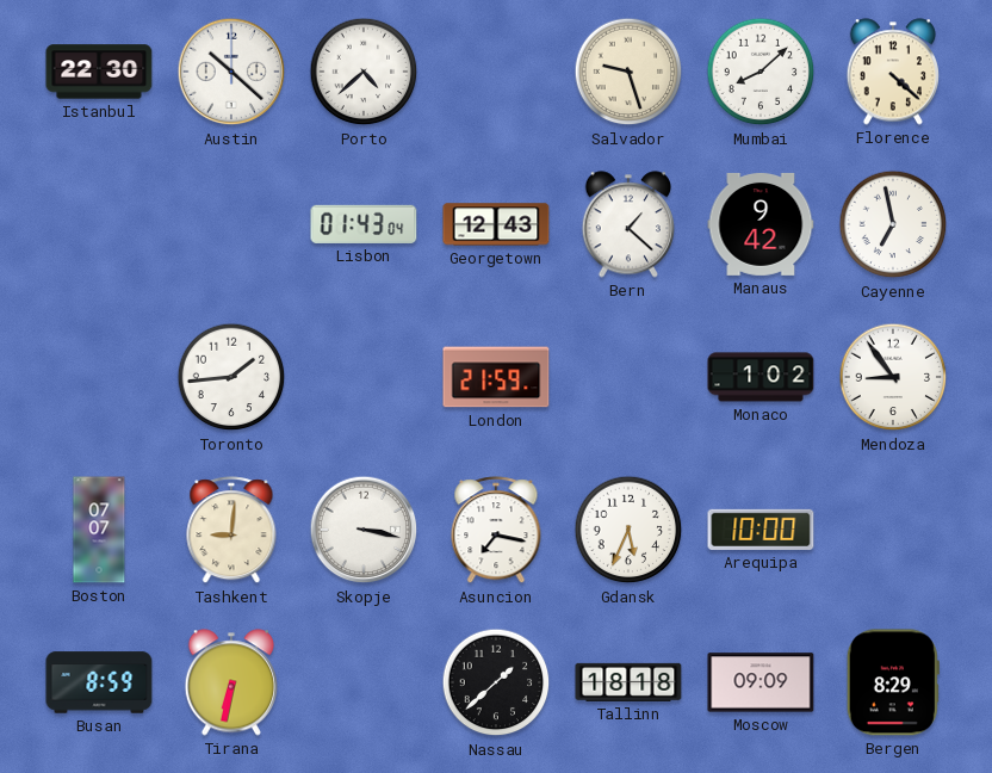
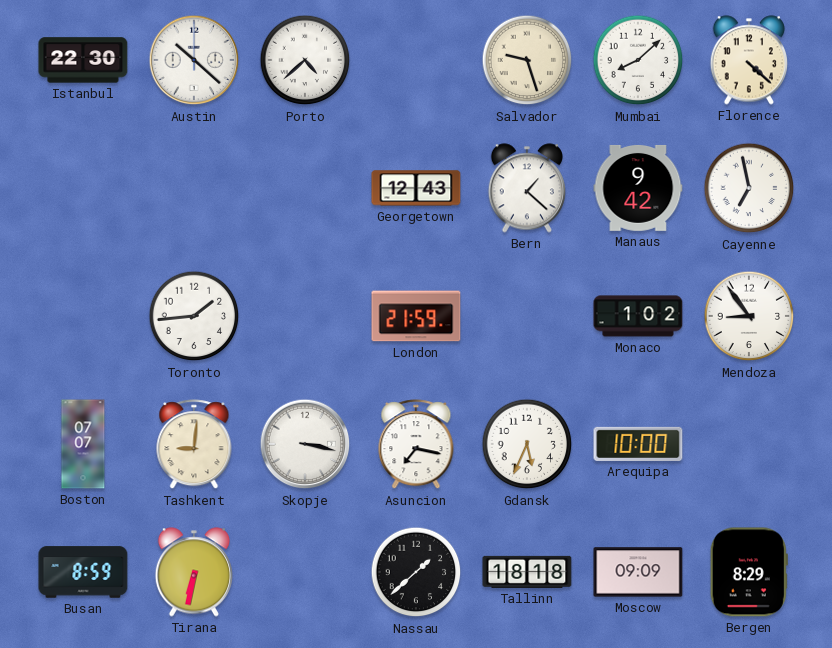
Lisbon: 01:43 -> none (364, 224)
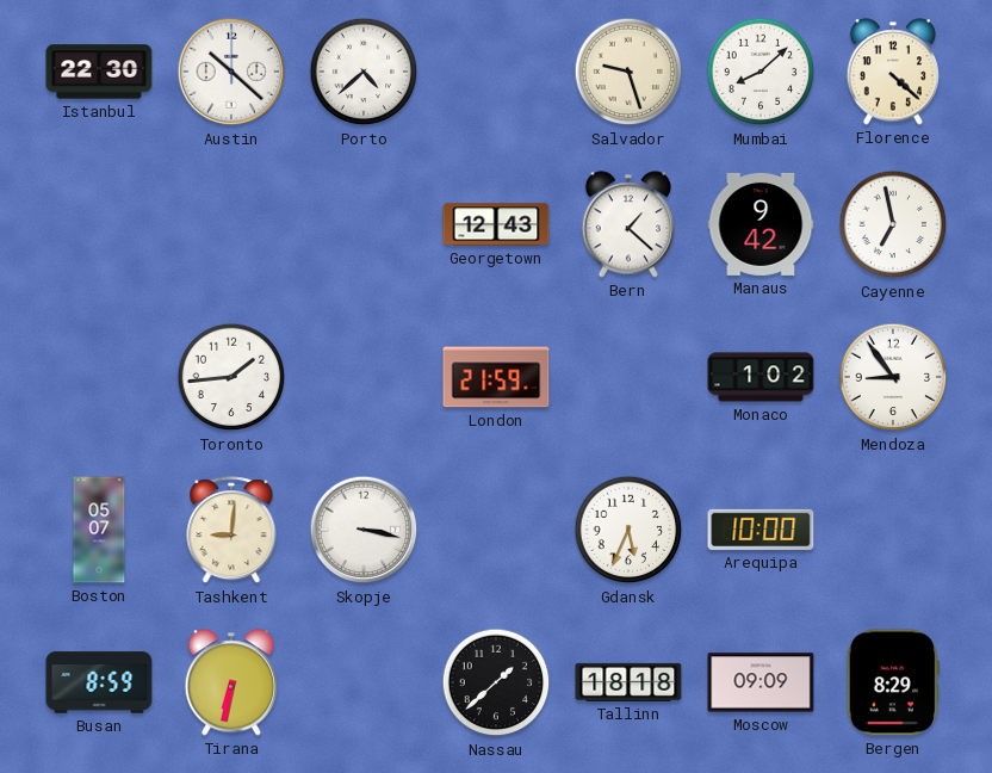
Boston: 07:07 -> 05:07 (99, 530)
Asuncion: 7:17 -> none (416, 445)
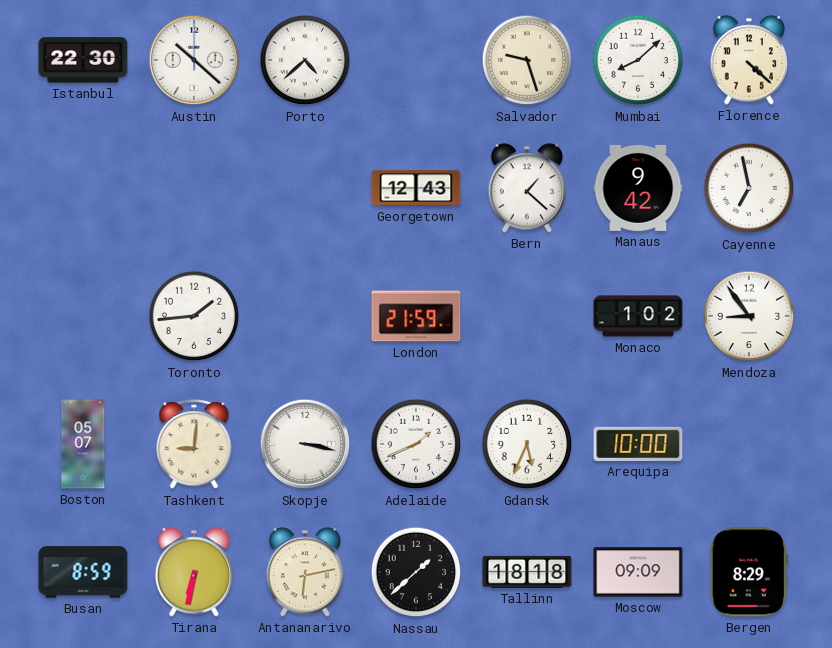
Adelaide: none -> 1:41 (416, 444)
Antananarivo: none -> 6:13 (304, 572)
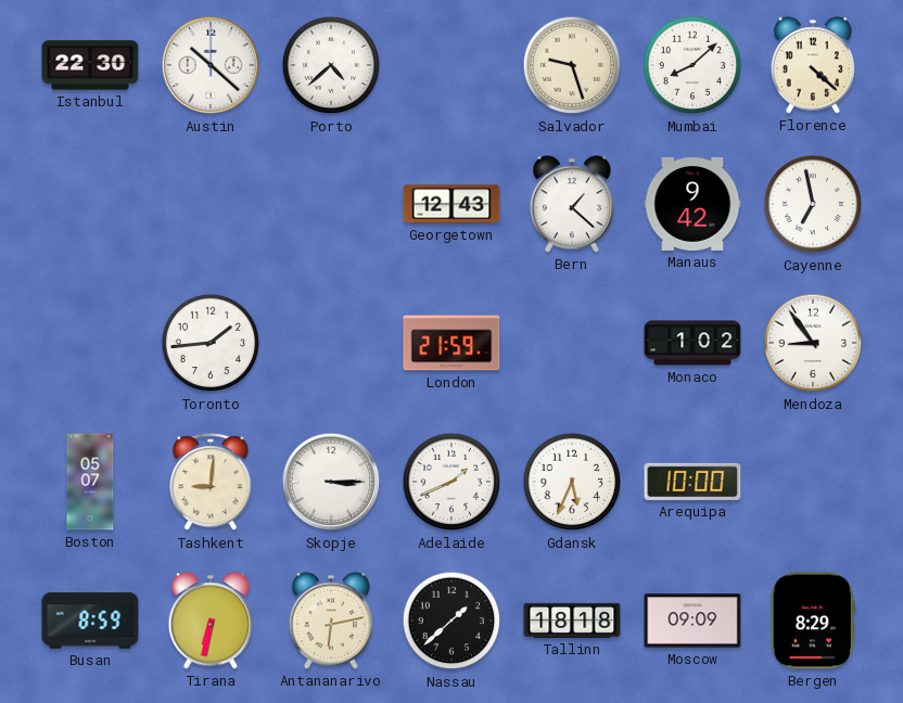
Skopje: 3:17 -> 3:15 (331, 482)
